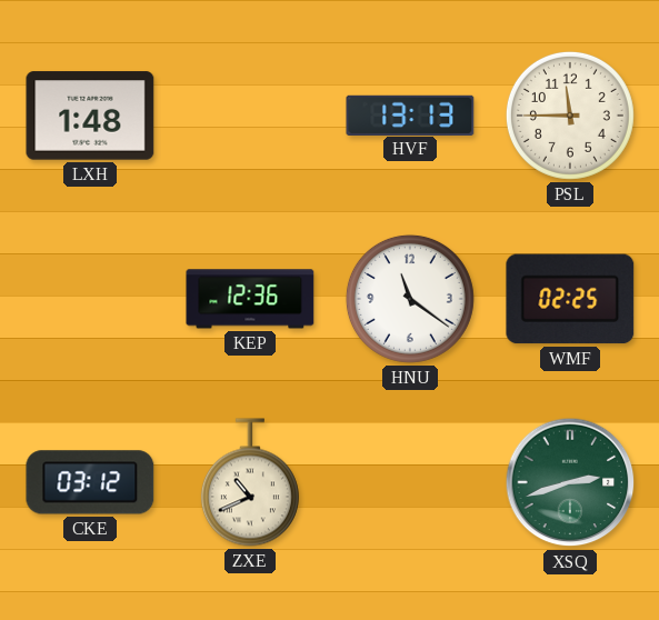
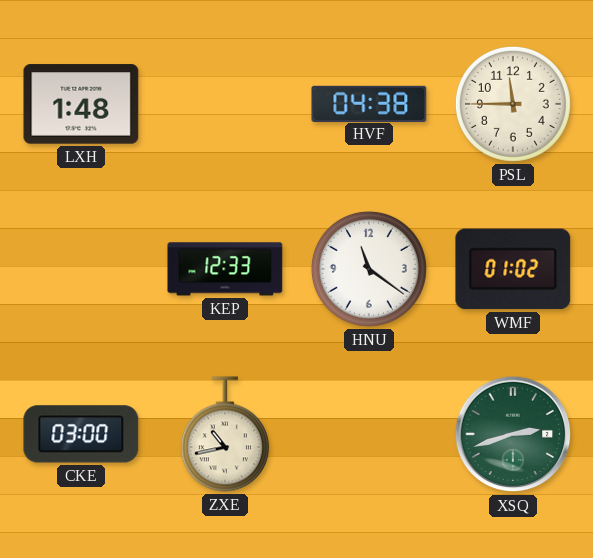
HVF: 13:13 -> 04:38 (369, 103)
KEP: 12:36 -> 12:33 (225, 269)
WMF: 02:25 -> 01:02 (513, 269)
CKE: 03:12 -> 03:00 (81, 434)
ZXE: 10:41 -> 10:43 (225, 434)
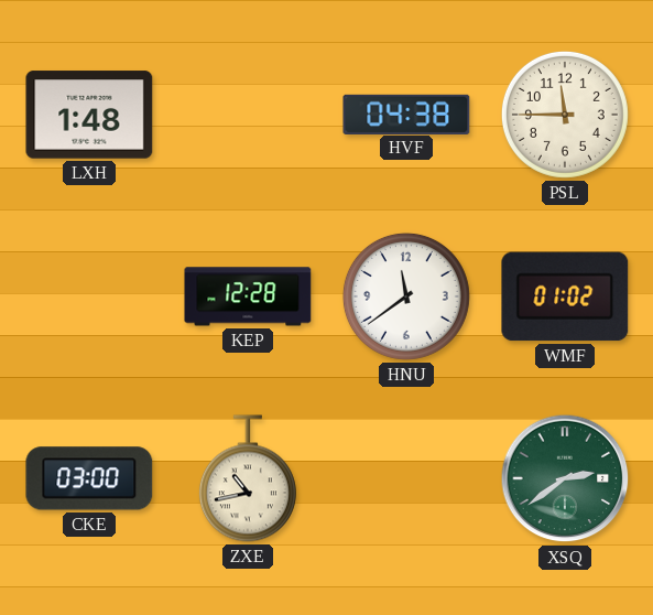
KEP: 12:33 -> 12:28 (248, 296)
HNU: 11:21 -> 11:39 (406, 296)
XSQ: 2:42 -> 2:39 (565, 478)
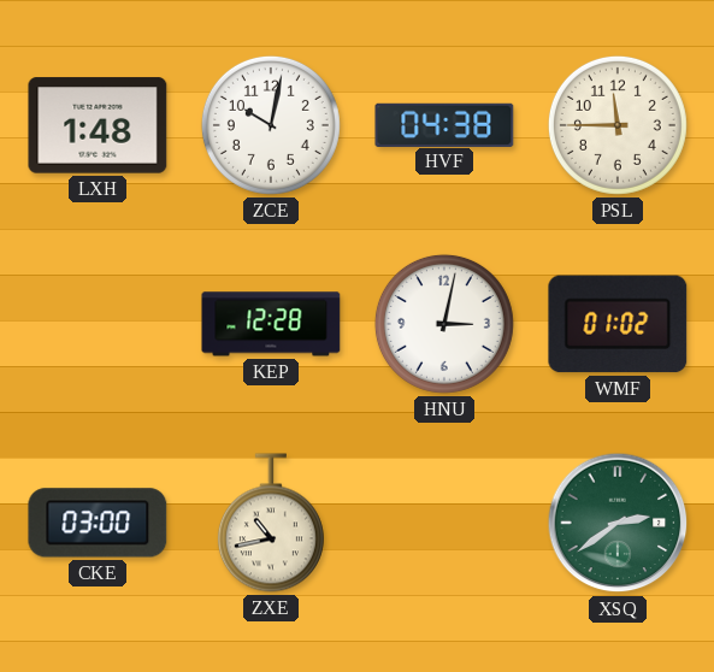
ZCE: none -> 10:02 (271, 125)
HNU: 11:39 -> 3:02 (444, 324)
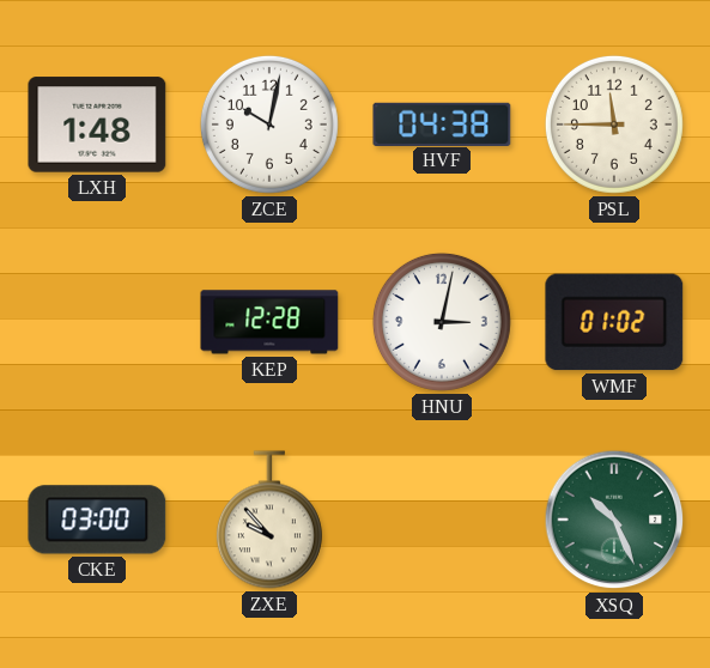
ZXE: 10:43 -> 9:53 (269, 520)
XSQ: 2:39 -> 10:26 (614, 520)
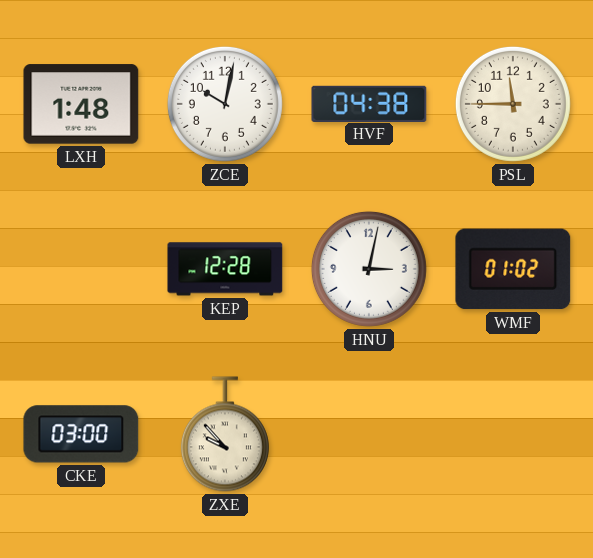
XSQ: 10:26 -> none (614, 520)
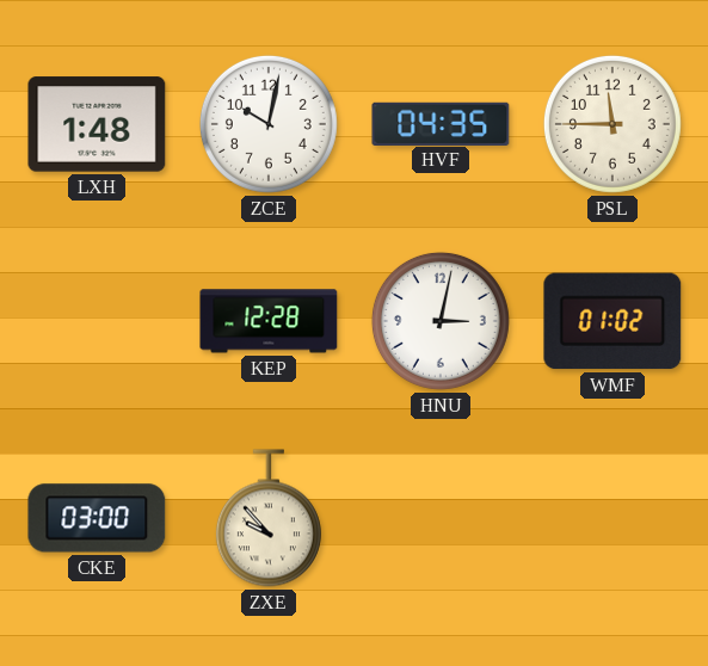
HVF: 04:38 -> 04:35 (441, 123)
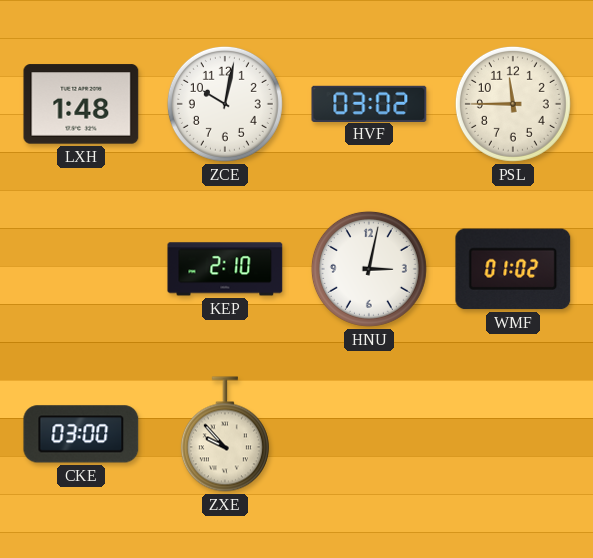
HVF: 04:35 -> 03:02 (369, 103)
KEP: 12:28 -> 2:10 (225, 269)
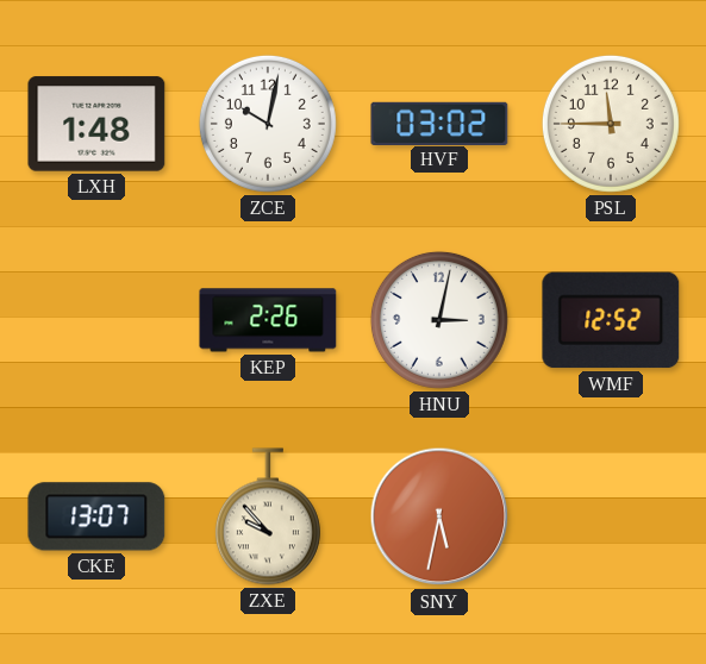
KEP: 2:10 -> 2:26 (268, 320)
WMF: 01:02 -> 12:52 (611, 320)
CKE: 03:00 -> 13:07 (96, 516)
SNY: none -> 5:32 (439, 516)
